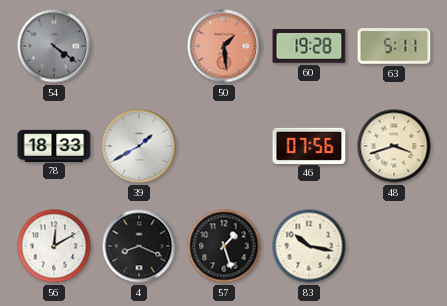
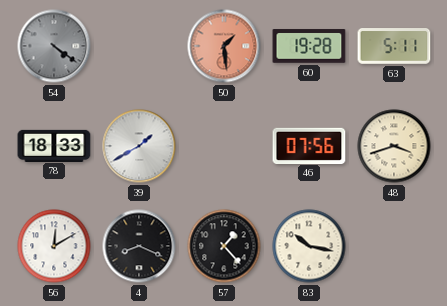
57: 1:27 -> 1:23 (224, 246)
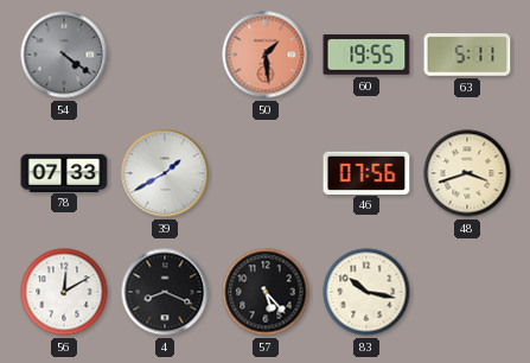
60: 19:28 -> 19:55 (366, 55)
78: 18:33 -> 07:33 (64, 172)
57: 1:23 -> 5:23 (266, 292)
